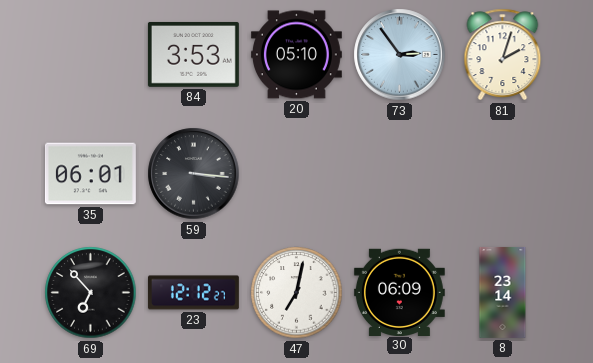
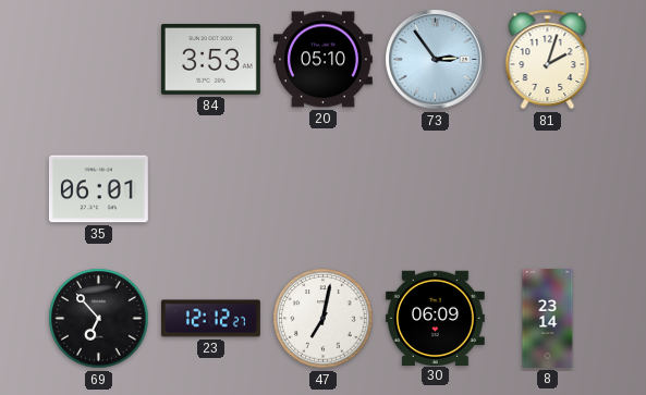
59: 3:16 -> none (194, 174)
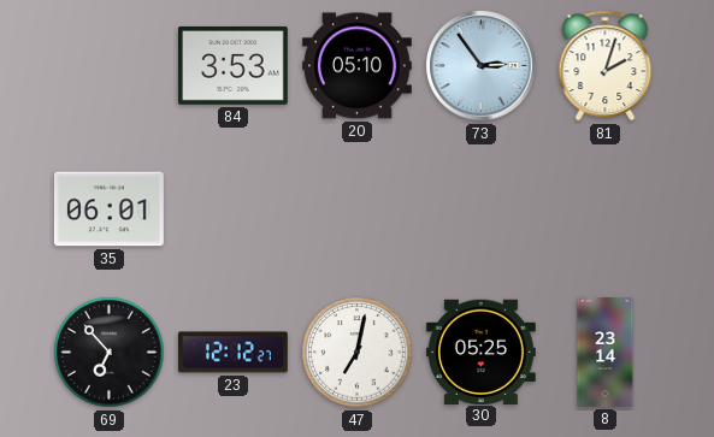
30: 06:09 -> 05:25 (480, 352)
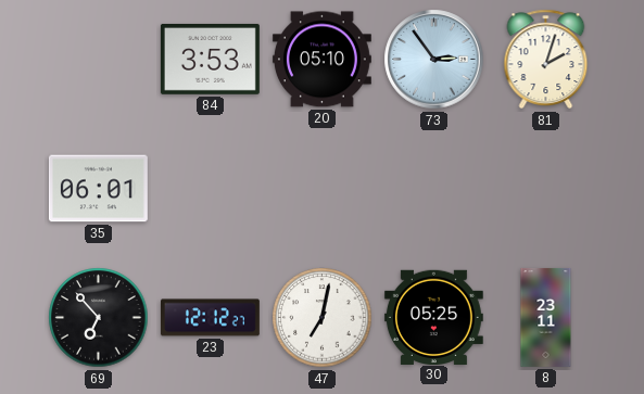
8: 23:14 -> 23:11 (546, 317)
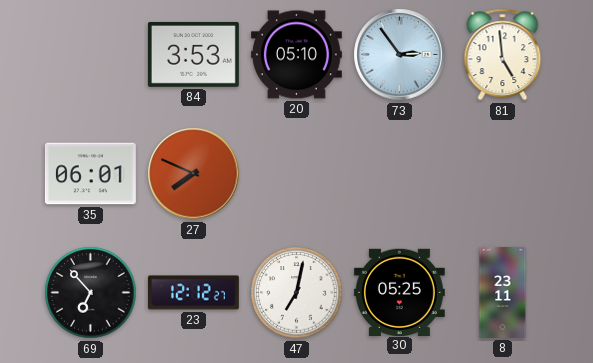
81: 2:03 -> 4:59 (503, 55)
27: none -> 7:49 (194, 174)
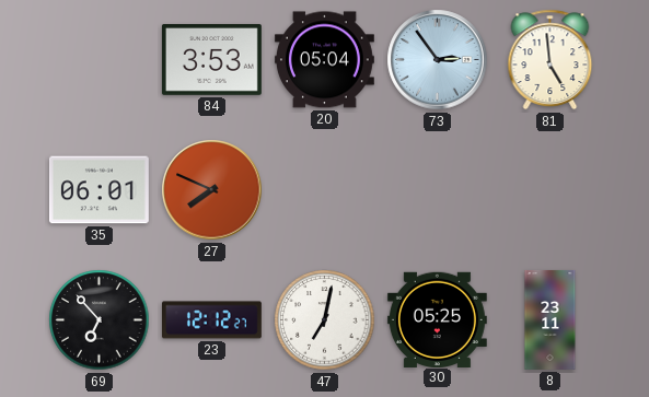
20: 05:10 -> 05:04 (324, 60)
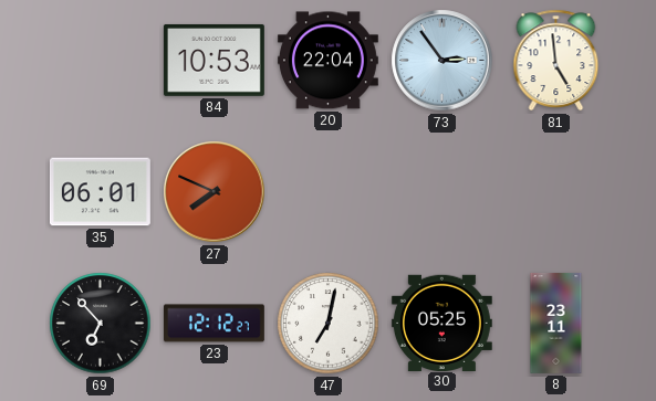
84: 3:53 -> 10:53 (214, 60)
20: 05:04 -> 22:04 (327, 61)
